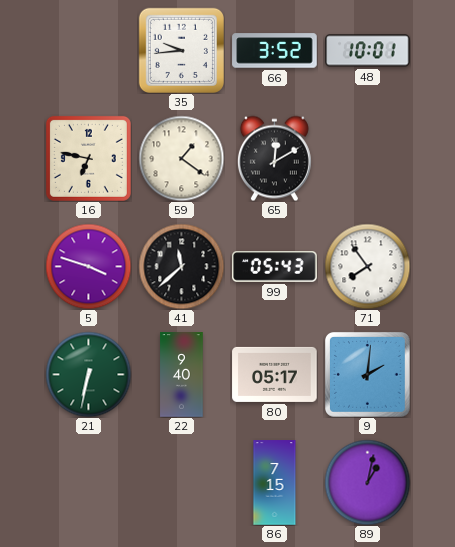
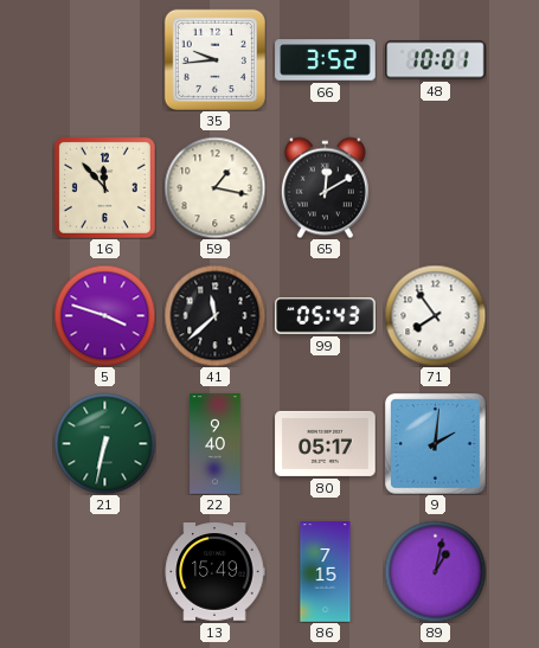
16: 6:47 -> 11:53 (104, 187)
59: 1:21 -> 1:17 (214, 187)
13: none -> 15:49 (214, 572)
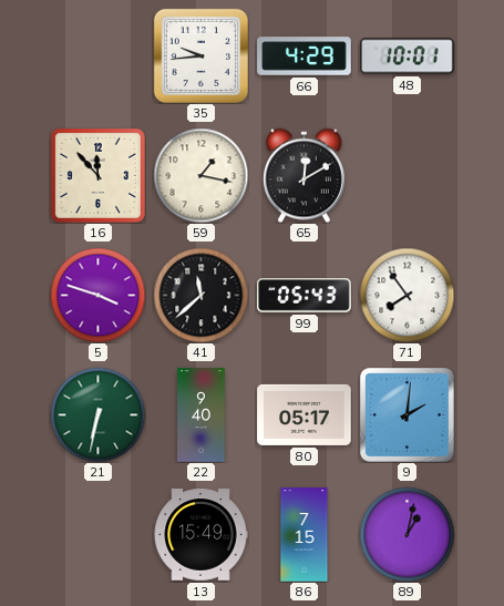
66: 3:52 -> 4:29 (305, 57)
